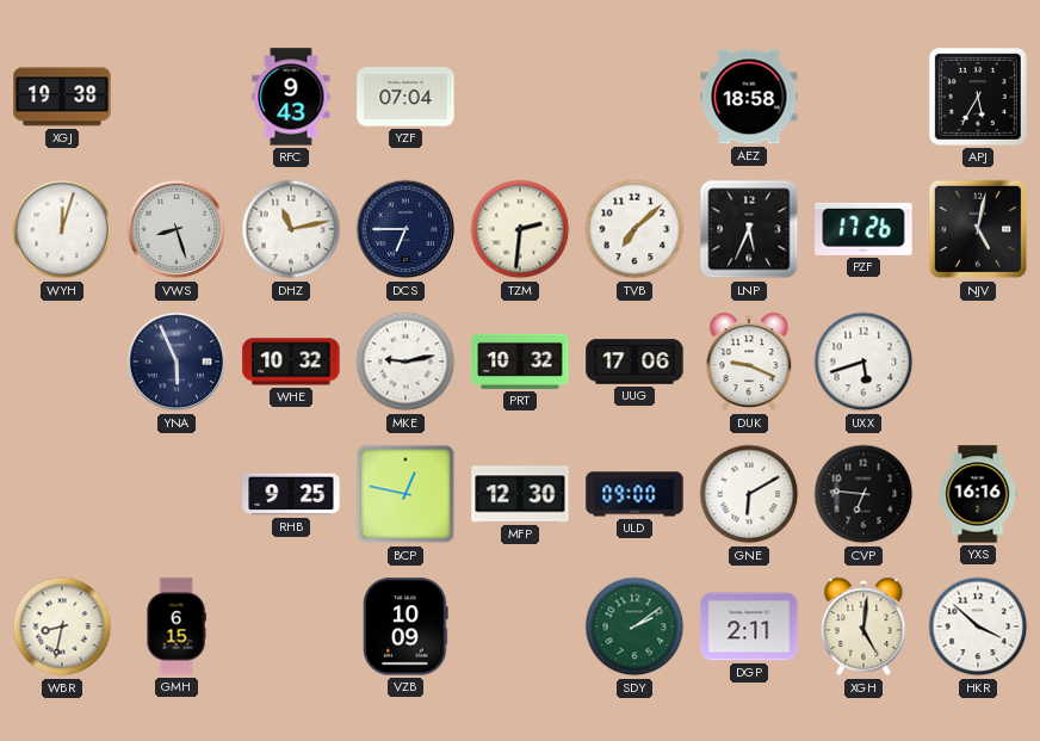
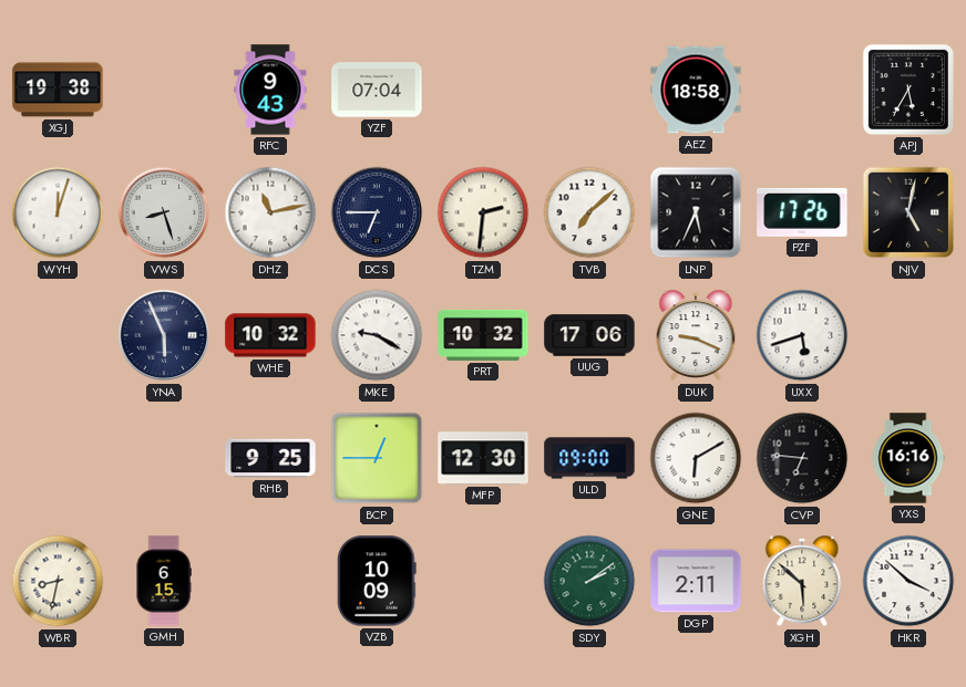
MKE: 9:13 -> 9:20 (377, 335)
BCP: 12:47 -> 12:45 (377, 458)
XGH: 5:01 -> 5:52 (802, 581)
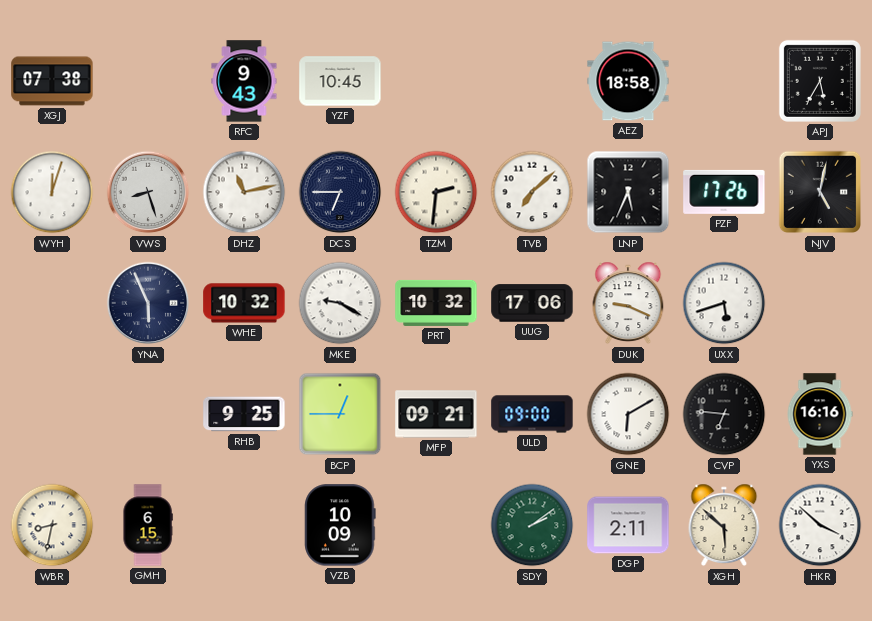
XGJ: 19:38 -> 07:38 (52, 81)
YZF: 07:04 -> 10:45 (340, 81)
MFP: 12:30 -> 09:21 (436, 414)
